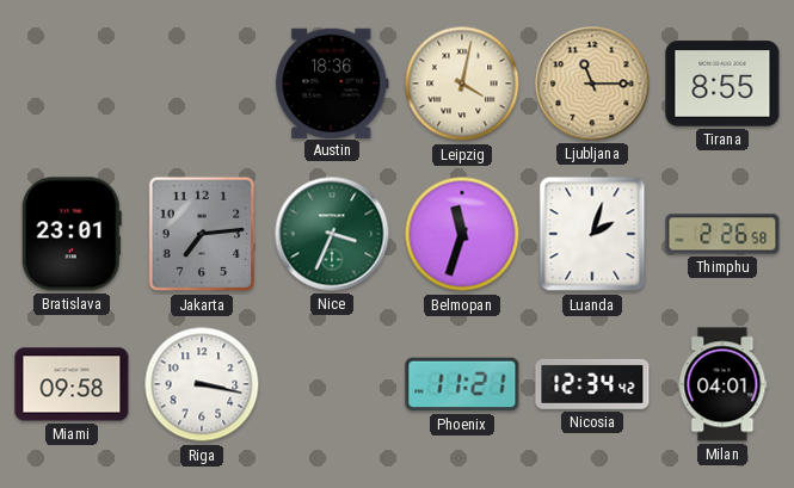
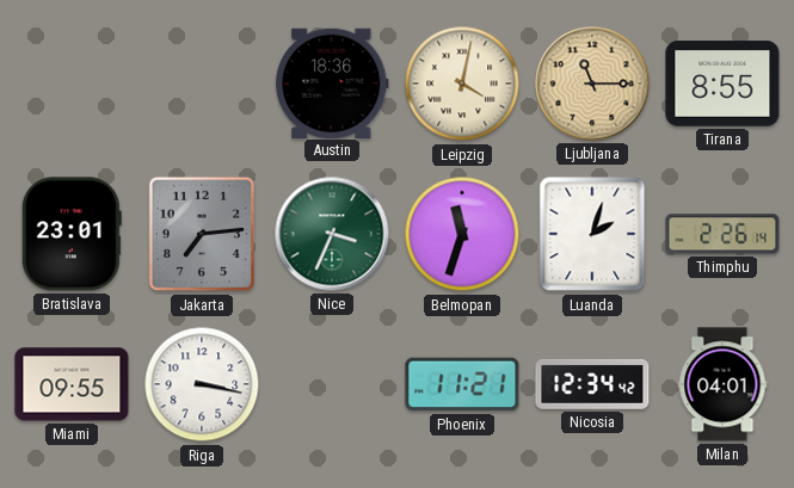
Thimphu: 2:26:58 -> 2:26:14 (722, 234)
Miami: 09:58 -> 09:55 (72, 384)
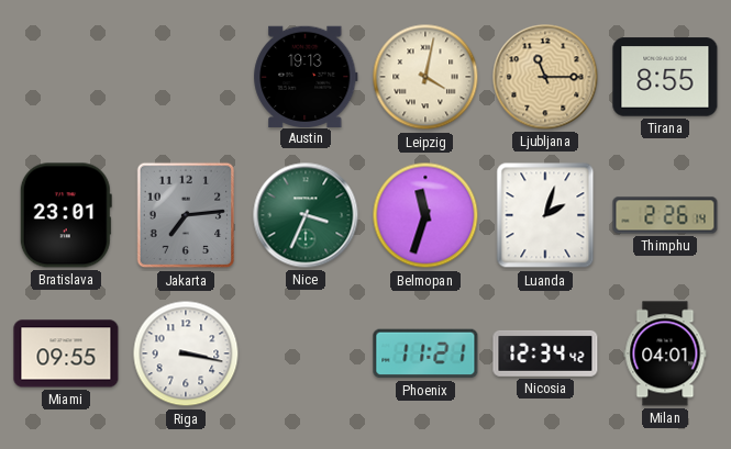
Austin: 18:36 -> 19:13 (306, 76)
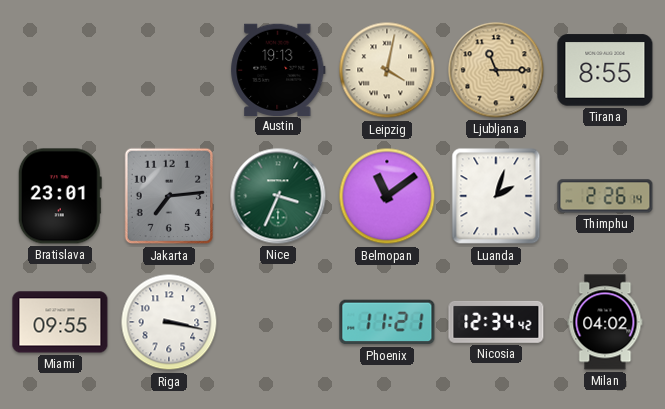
Belmopan: 11:33 -> 11:09 (387, 196)
Milan: 04:01 -> 04:02 (605, 322)
